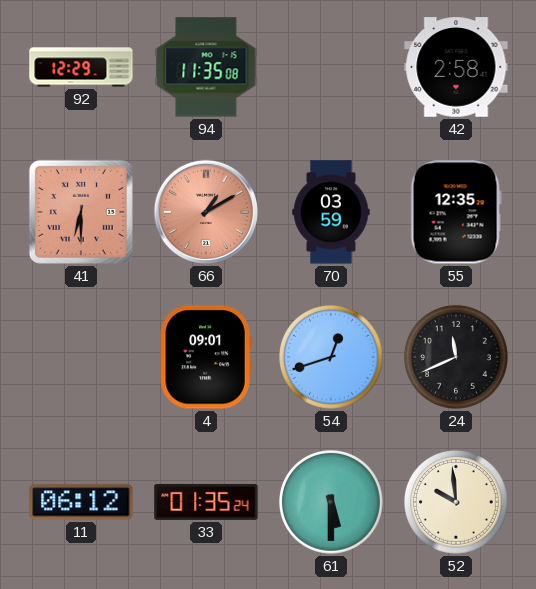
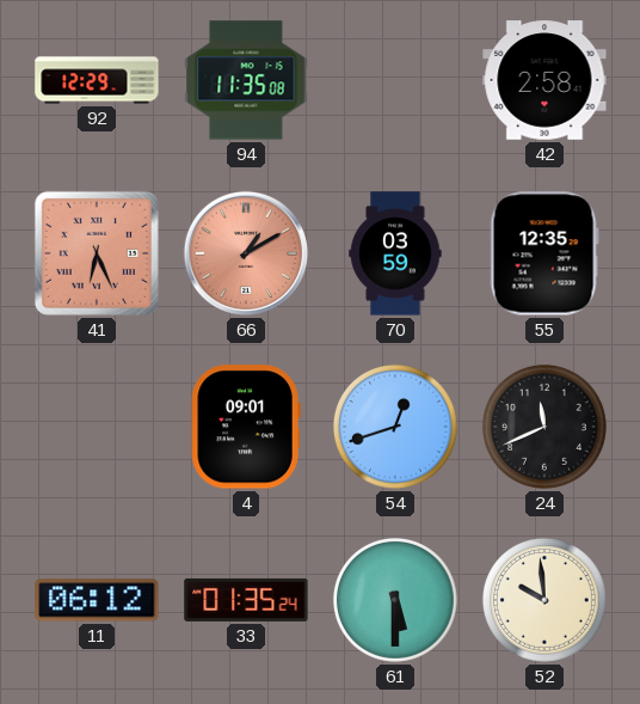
41: 6:30 -> 6:26 (97, 253)
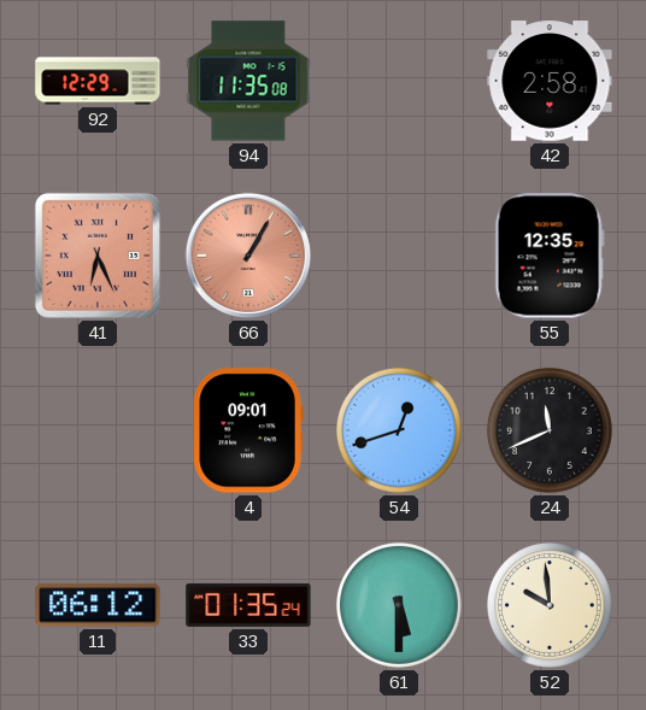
66: 1:10 -> 1:05 (248, 256)
70: 03:59 -> none (395, 253)
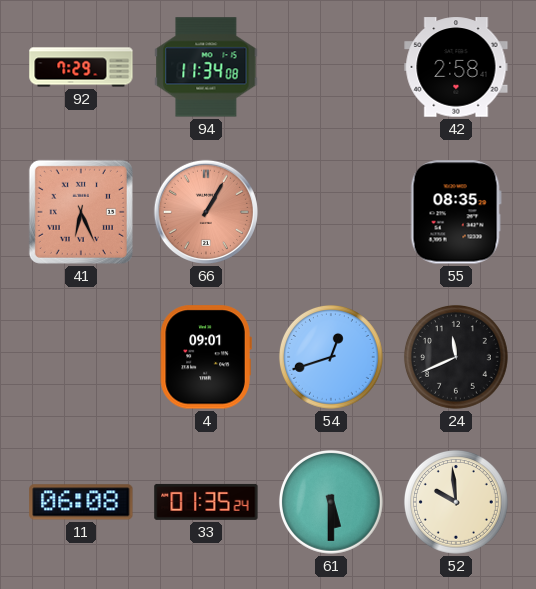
92: 12:29 -> 7:29 (81, 67)
94: 11:35 -> 11:34 (206, 67)
55: 12:35 -> 08:35 (456, 212)
11: 06:12 -> 06:08 (81, 502)
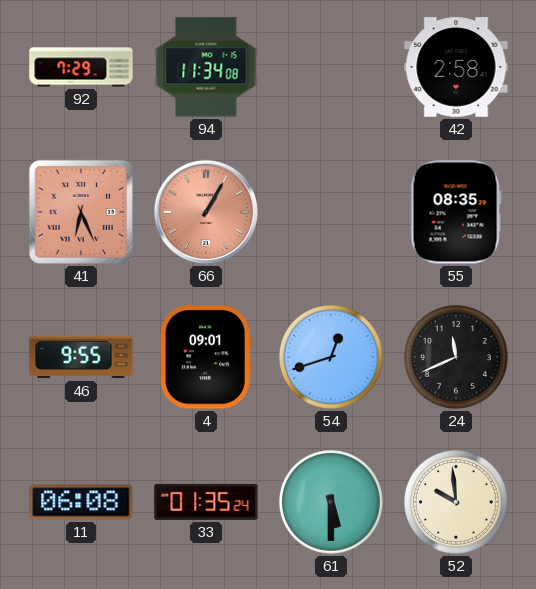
46: none -> 9:55 (81, 357)
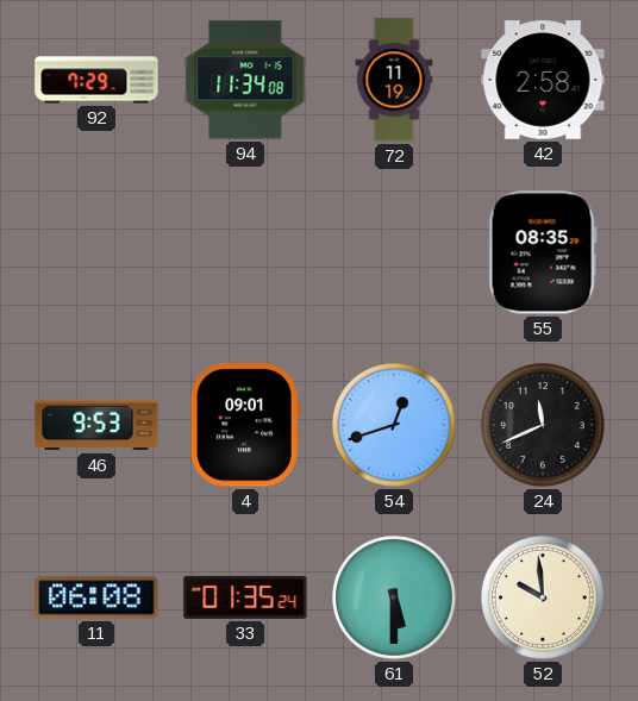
72: none -> 11:19 (394, 80)
41: 6:26 -> none (81, 212)
66: 1:05 -> none (206, 212)
46: 9:55 -> 9:53 (96, 425)
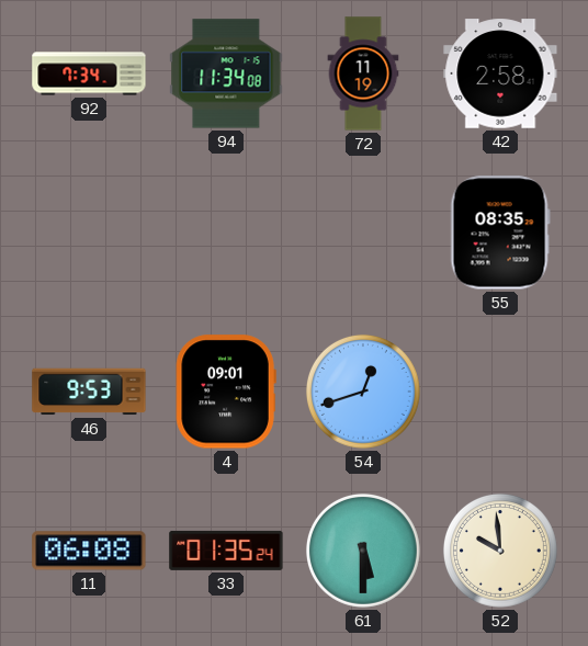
92: 7:29 -> 7:34 (89, 73)
24: 11:41 -> none (543, 425)
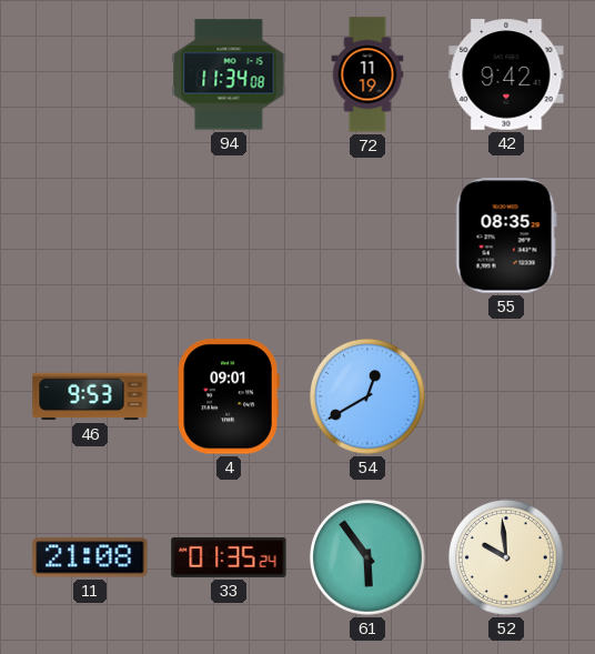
92: 7:34 -> none (89, 73)
42: 2:58 -> 9:42 (506, 74)
54: 12:42 -> 12:40 (367, 396)
11: 06:08 -> 21:08 (90, 557)
61: 5:30 -> 5:54 (367, 557)
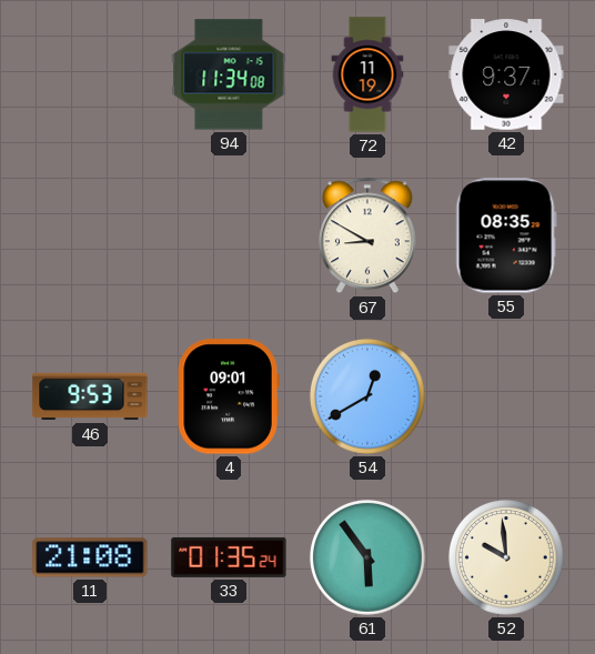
42: 9:42 -> 9:37 (506, 74)
67: none -> 8:50 (367, 235)
